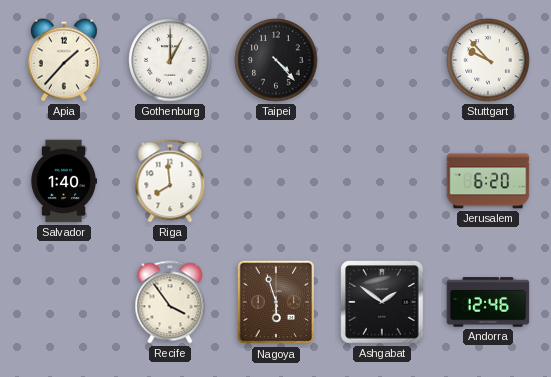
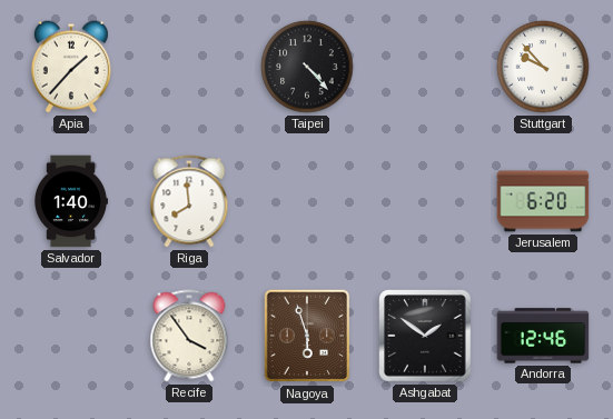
Gothenburg: 1:00 -> none (170, 60)
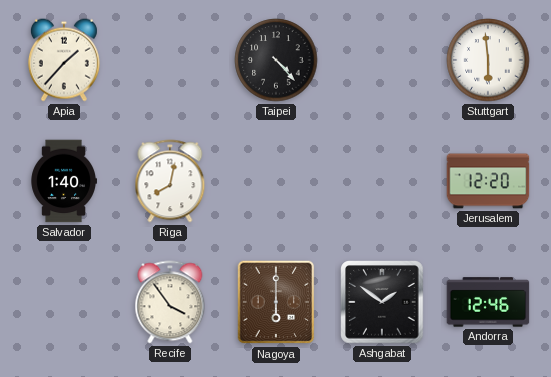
Stuttgart: 9:53 -> 5:59 (488, 60)
Riga: 7:59 -> 8:02 (170, 181)
Jerusalem: 6:20 -> 12:20 (488, 181)
Nagoya: 5:57 -> 6:00 (276, 302)
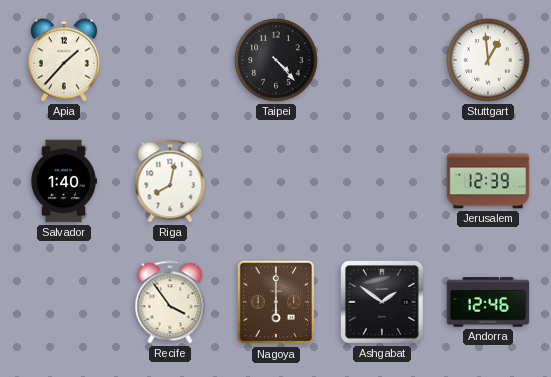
Stuttgart: 5:59 -> 12:59 (488, 60)
Jerusalem: 12:20 -> 12:39 (488, 181)
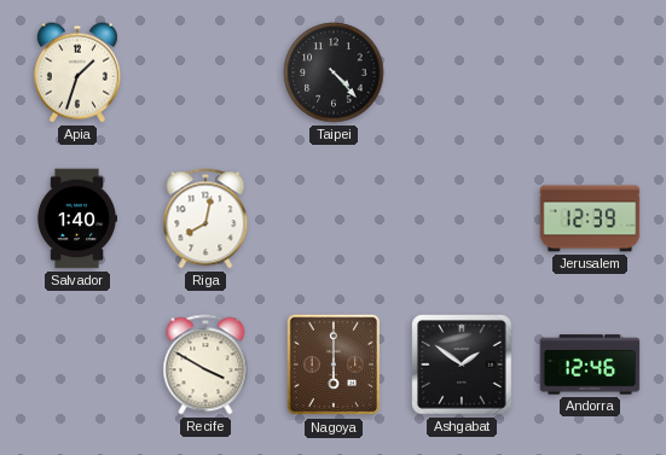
Apia: 1:37 -> 1:33 (77, 72)
Stuttgart: 12:59 -> none (488, 60)
Recife: 3:54 -> 3:50 (205, 364)
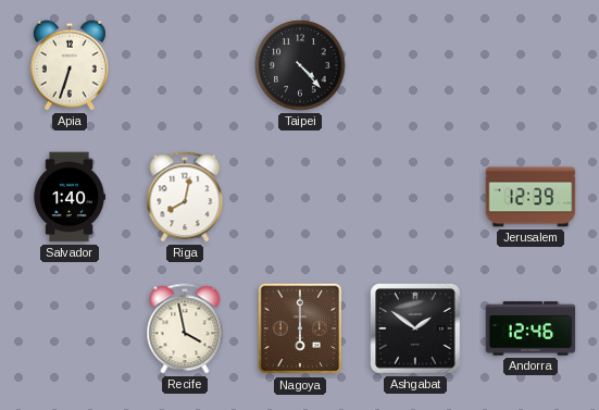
Apia: 1:33 -> 6:33 (70, 65)
Recife: 3:50 -> 3:58 (185, 328)
